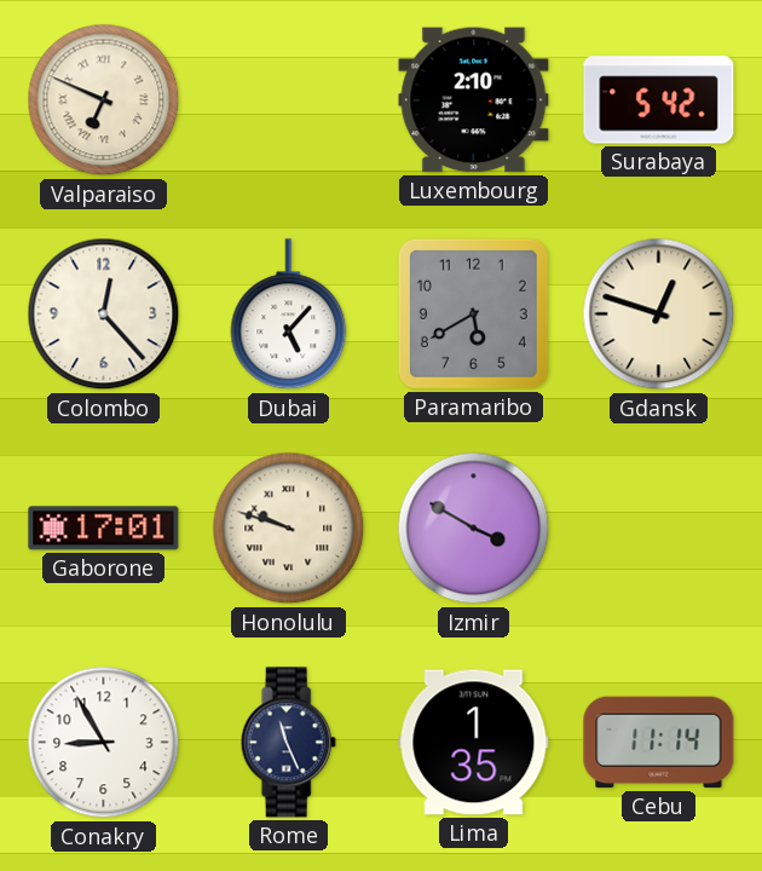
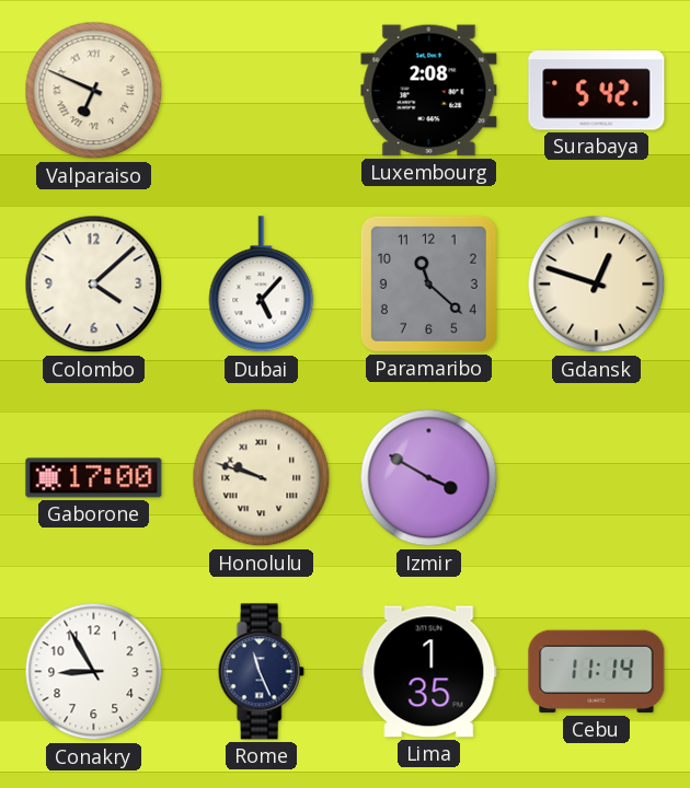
Luxembourg: 2:10 -> 2:08 (429, 91)
Colombo: 12:23 -> 4:08 (94, 285)
Paramaribo: 5:40 -> 11:22 (428, 283)
Gaborone: 17:01 -> 17:00 (94, 478)
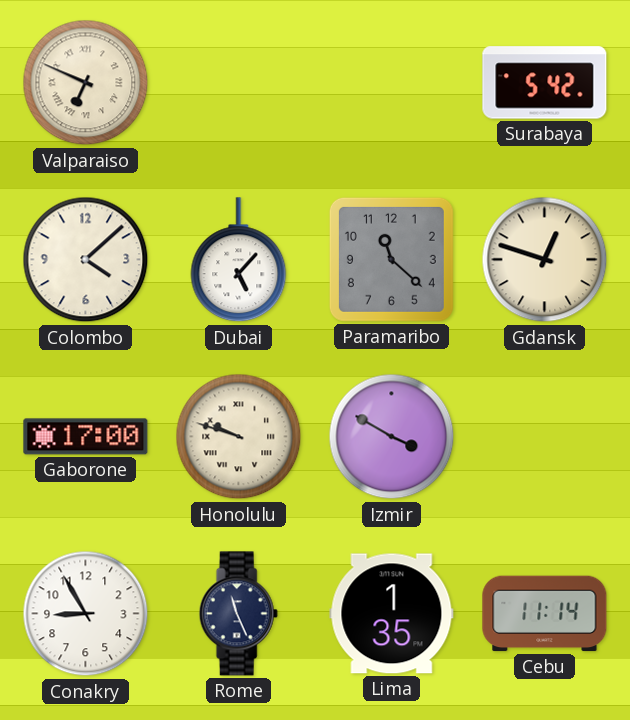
Luxembourg: 2:08 -> none (429, 91)
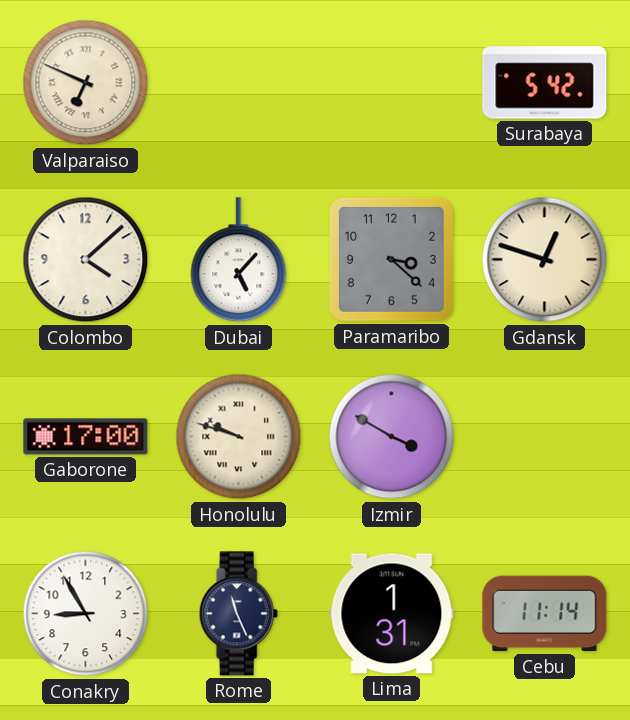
Paramaribo: 11:22 -> 3:22 (391, 259)
Lima: 1:35 -> 1:31 (392, 614)
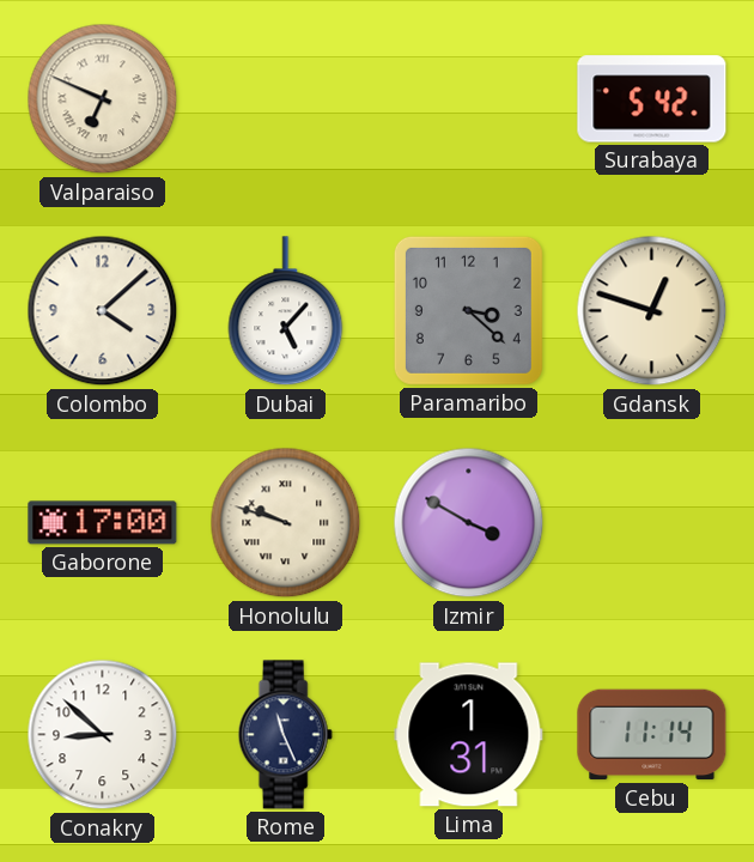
Conakry: 8:55 -> 8:52 (103, 735)
